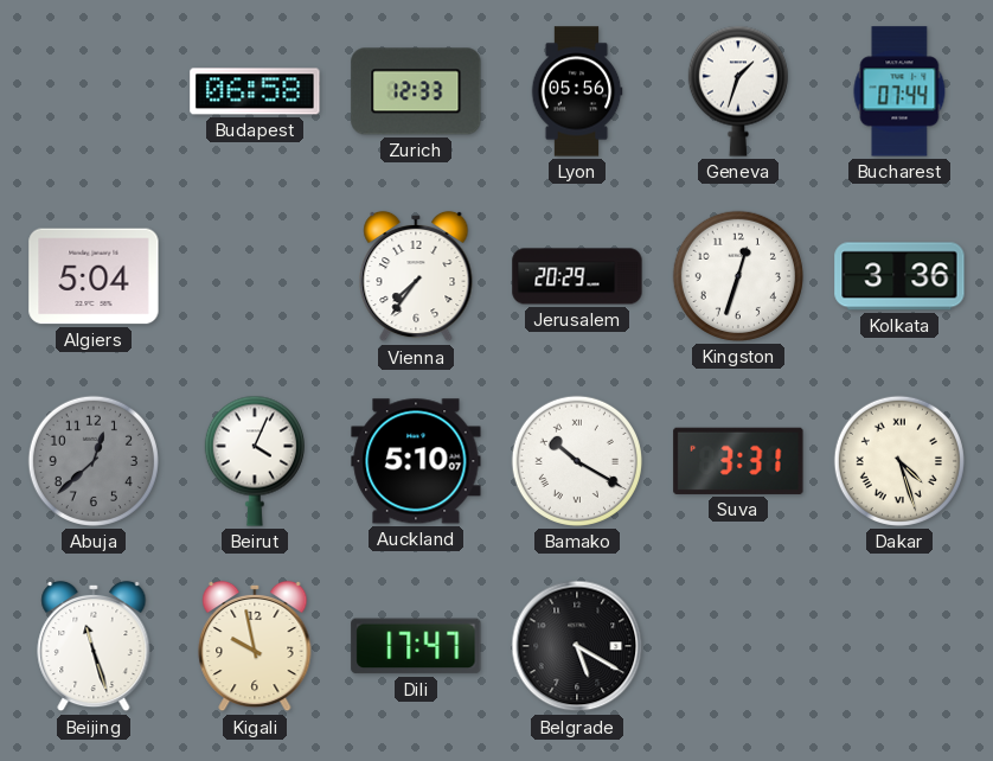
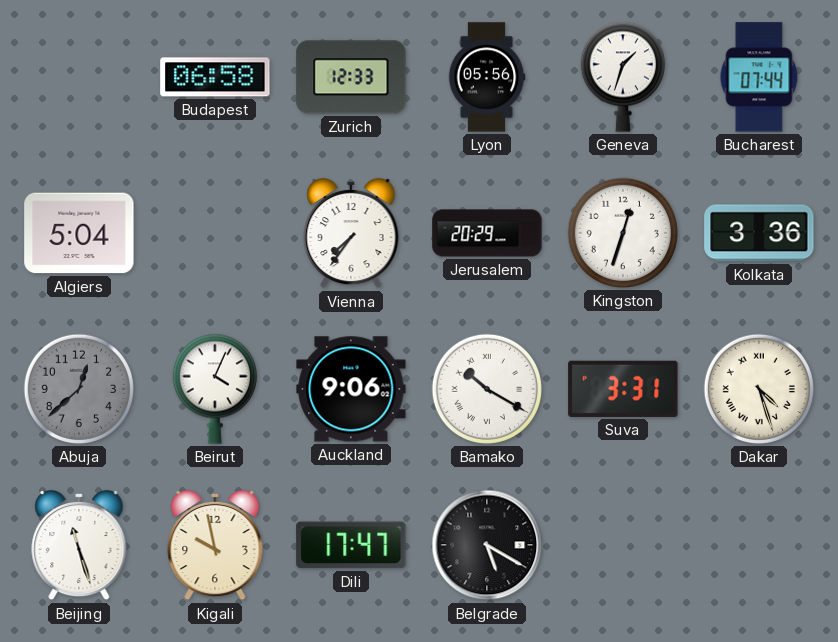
Auckland: 5:10 -> 9:06 (351, 389)
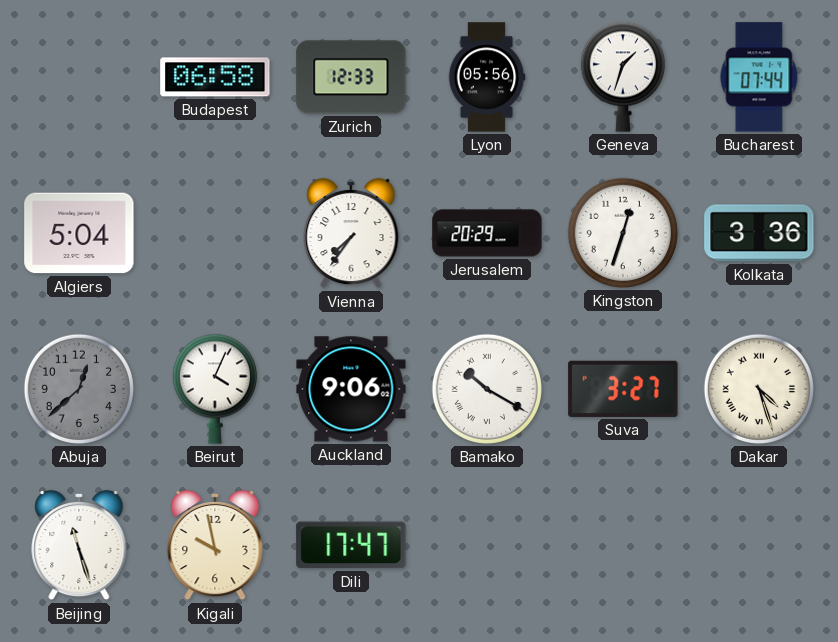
Suva: 3:31 -> 3:27 (623, 389)
Belgrade: 5:20 -> none (487, 545)
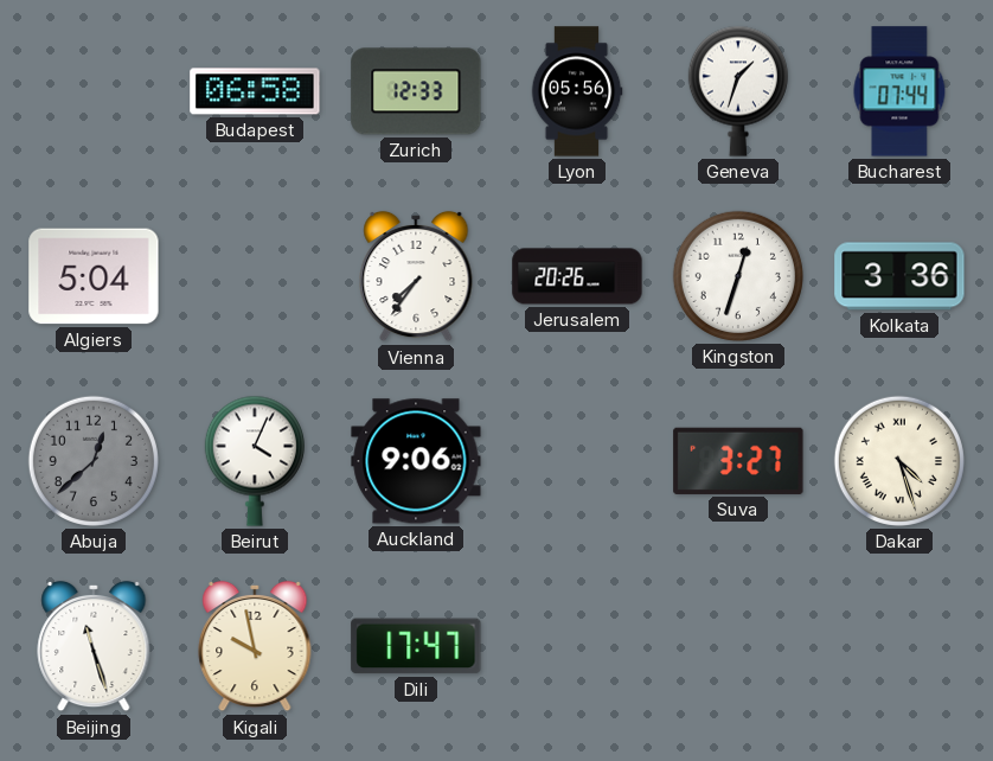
Jerusalem: 20:29 -> 20:26 (577, 276)
Bamako: 10:20 -> none (487, 389)
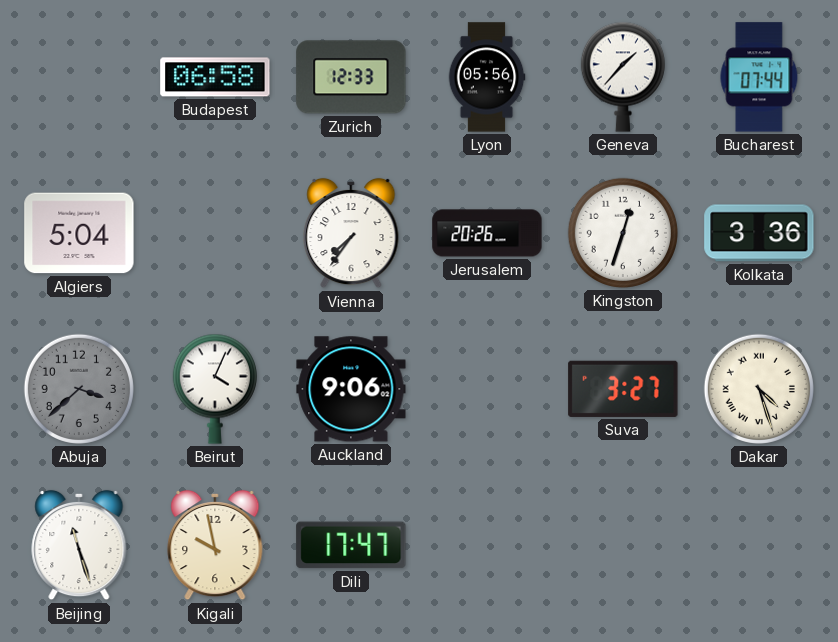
Geneva: 1:33 -> 1:37 (623, 77)
Abuja: 12:38 -> 3:38 (79, 389)
